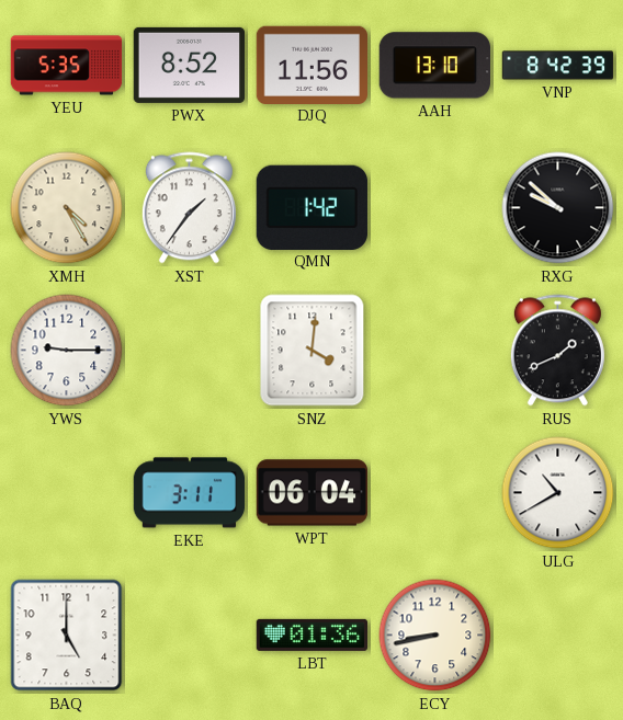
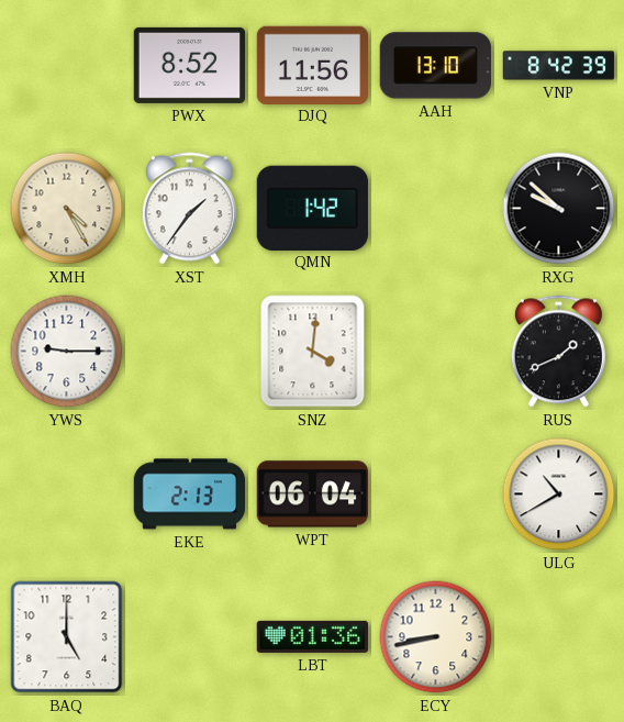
YEU: 5:35 -> none (67, 66)
EKE: 3:11 -> 2:13 (190, 495)
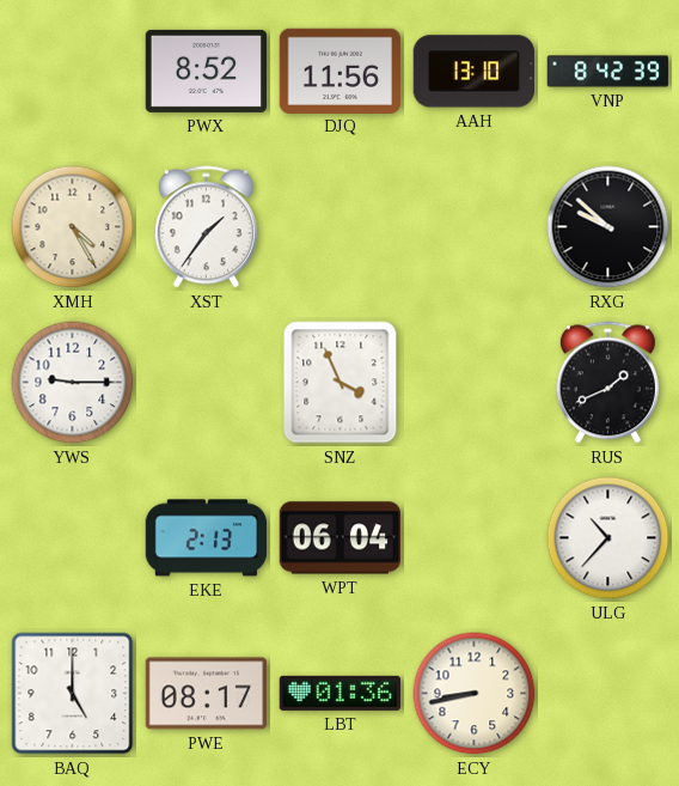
QMN: 1:42 -> none (312, 208)
SNZ: 4:01 -> 3:56 (341, 383)
ULG: 10:40 -> 10:37 (608, 538)
PWE: none -> 08:17 (206, 694)
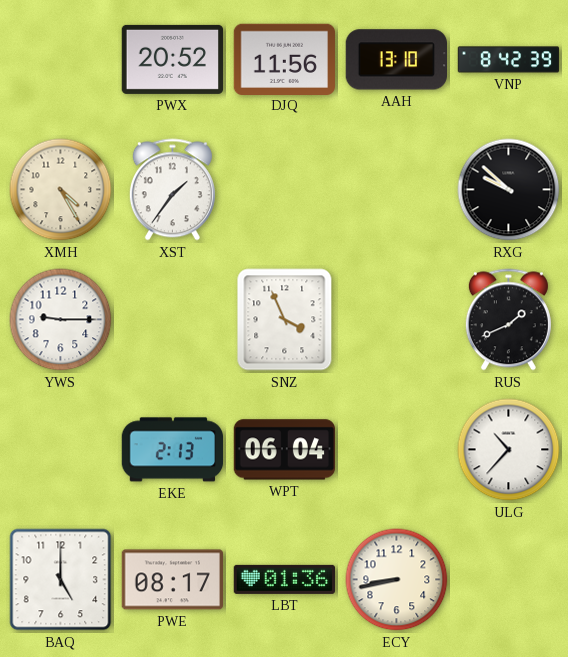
PWX: 8:52 -> 20:52 (173, 59)
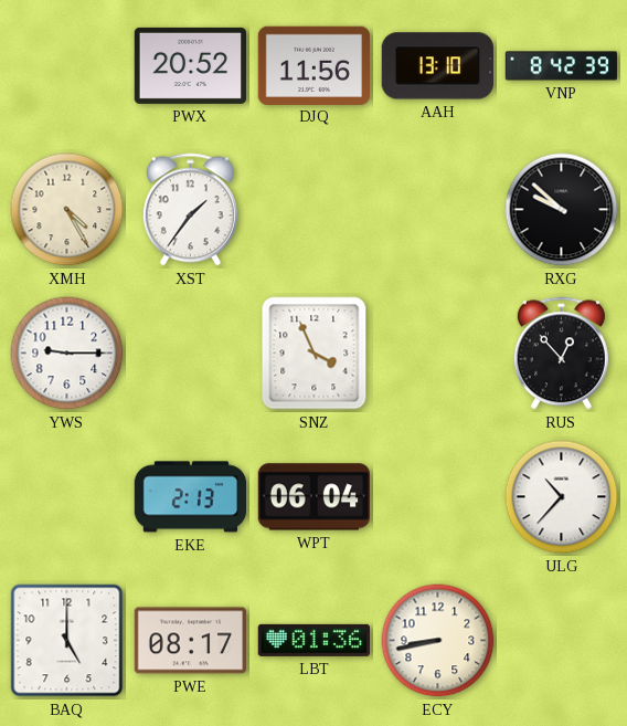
RUS: 1:41 -> 12:53 (561, 354)
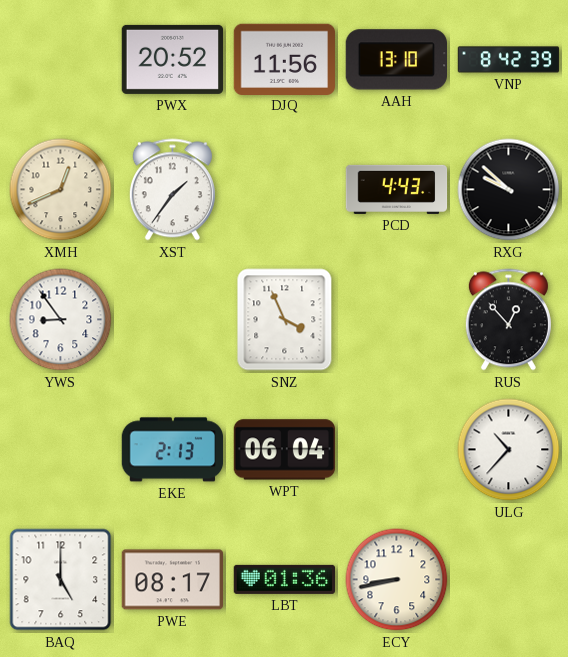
XMH: 4:25 -> 12:41 (61, 190)
PCD: none -> 4:43 (397, 189)
YWS: 9:15 -> 8:54 (61, 320)
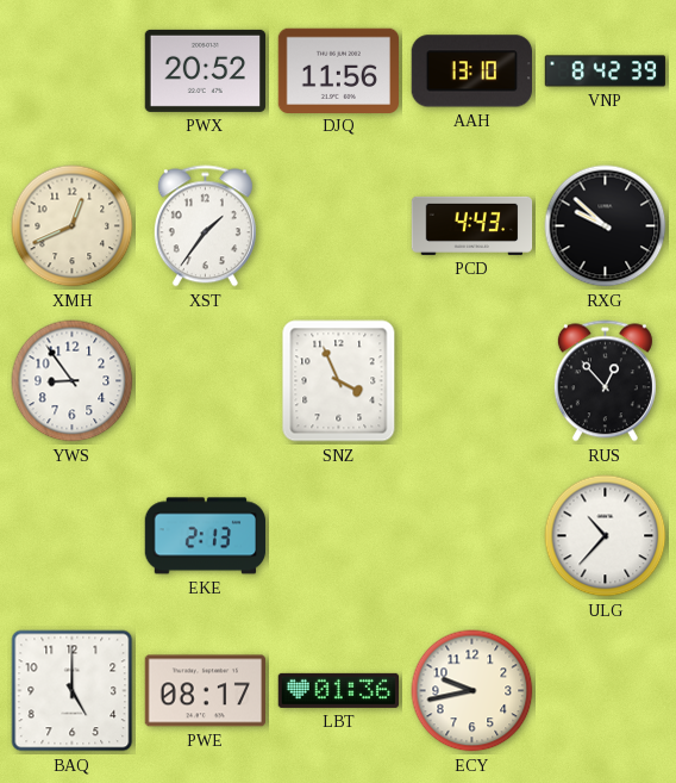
WPT: 06:04 -> none (284, 450)
ECY: 8:43 -> 9:43 (472, 691)
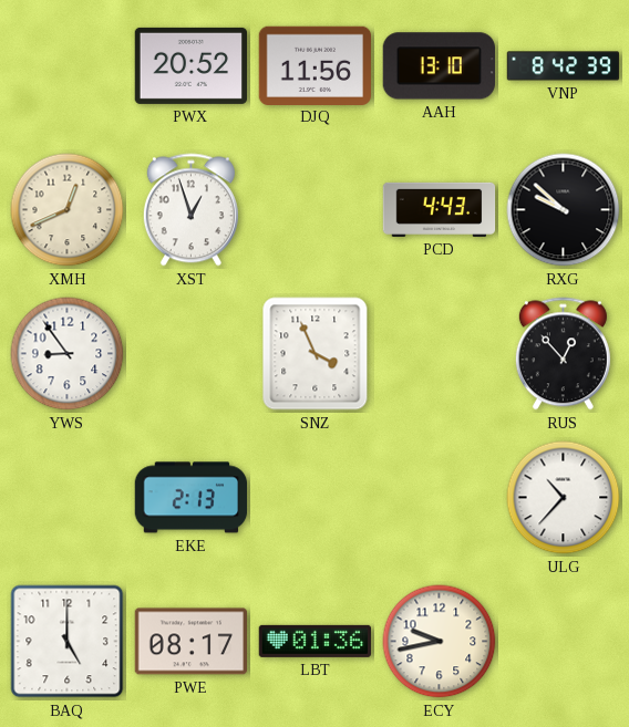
XST: 1:36 -> 12:57 (190, 210)
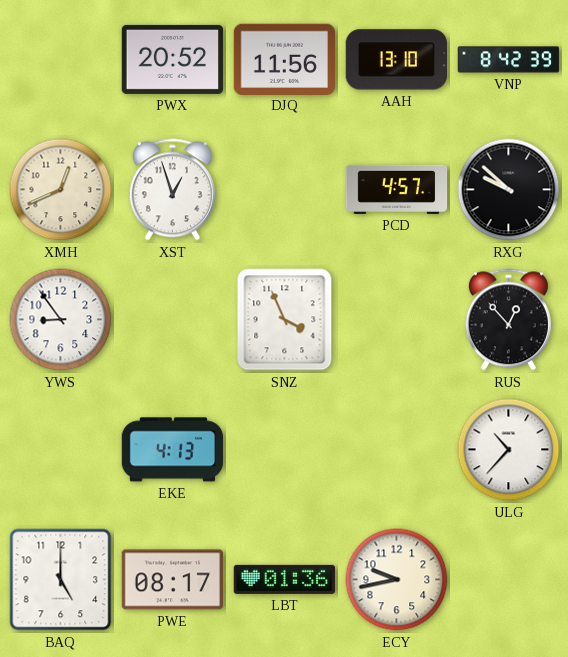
PCD: 4:43 -> 4:57 (397, 189)
EKE: 2:13 -> 4:13 (173, 450)
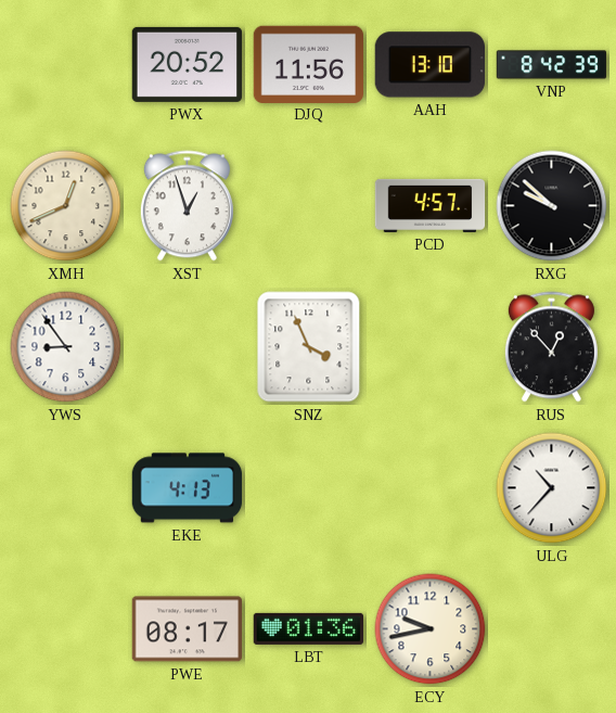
BAQ: 5:00 -> none (61, 580)
